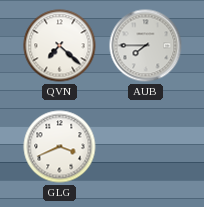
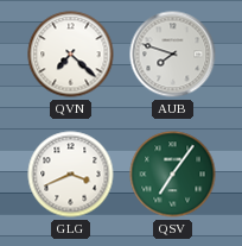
AUB: 7:45 -> 7:48 (173, 55)
QSV: none -> 7:06 (173, 175)
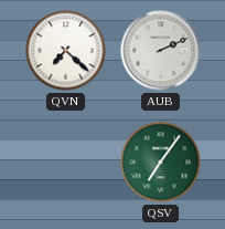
AUB: 7:48 -> 2:11 (161, 51)
GLG: 3:41 -> none (71, 175)
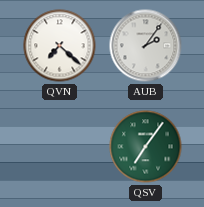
AUB: 2:11 -> 2:06 (146, 46)
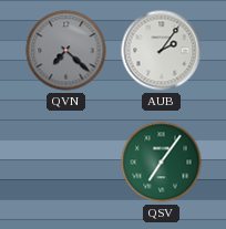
QVN dial: white -> grey (66, 51)
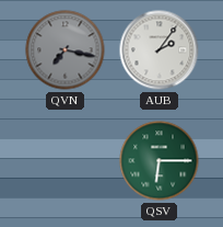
QVN: 7:22 -> 7:17 (66, 50)
QSV: 7:06 -> 6:15 (160, 161)
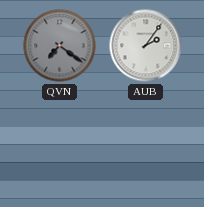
QVN: 7:17 -> 7:21 (60, 46)
QSV: 6:15 -> none (160, 161)
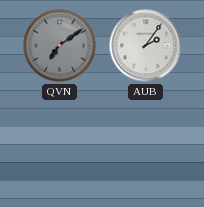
QVN: 7:21 -> 7:09 (60, 46)
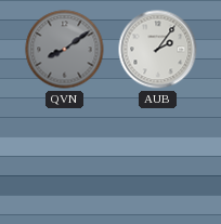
QVN: 7:09 -> 8:09 (65, 50)
